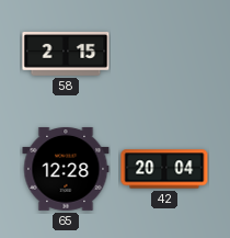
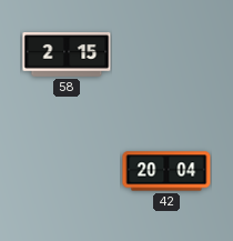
65: 12:28 -> none (66, 169)
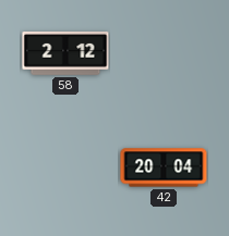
58: 2:15 -> 2:12 (65, 54)
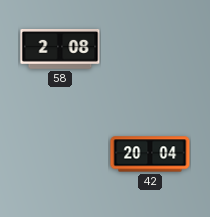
58: 2:12 -> 2:08 (60, 50)
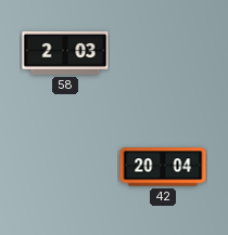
58: 2:08 -> 2:03 (65, 54)
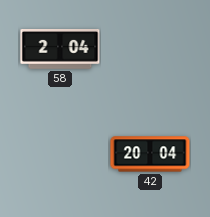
58: 2:03 -> 2:04 (60, 50)
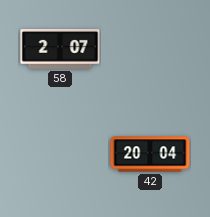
58: 2:04 -> 2:07 (60, 50)
